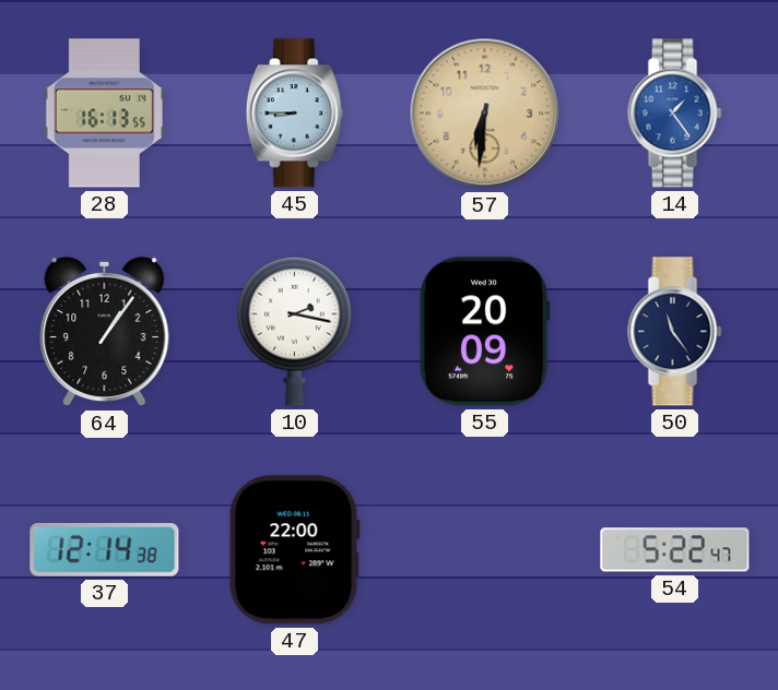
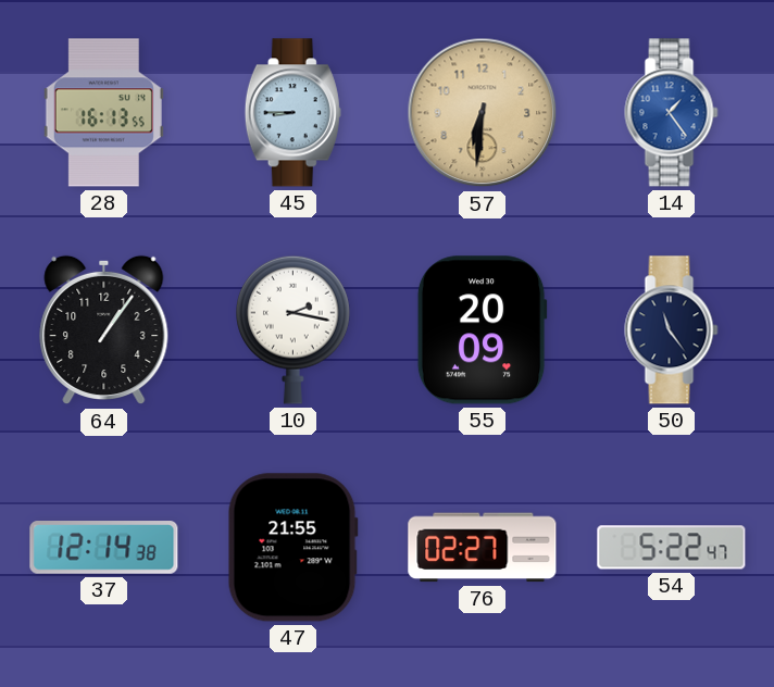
47: 22:00 -> 21:55 (292, 548)
76: none -> 02:27 (483, 548)
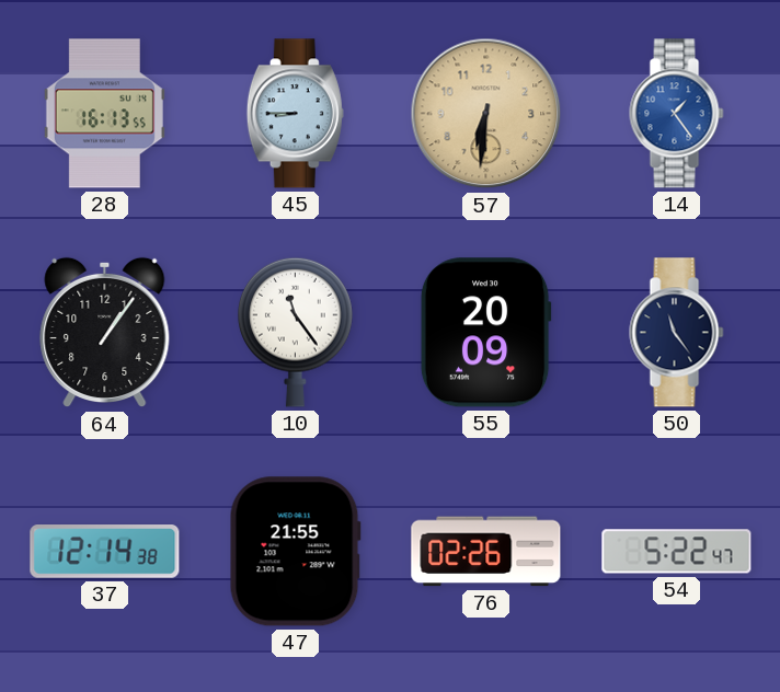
10: 2:17 -> 11:24 (296, 332)
76: 02:27 -> 02:26 (486, 552)
